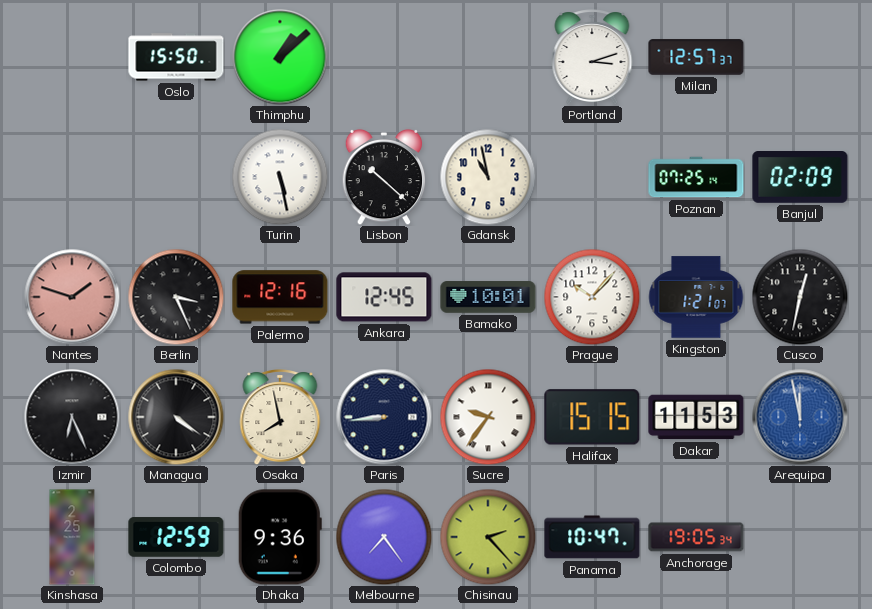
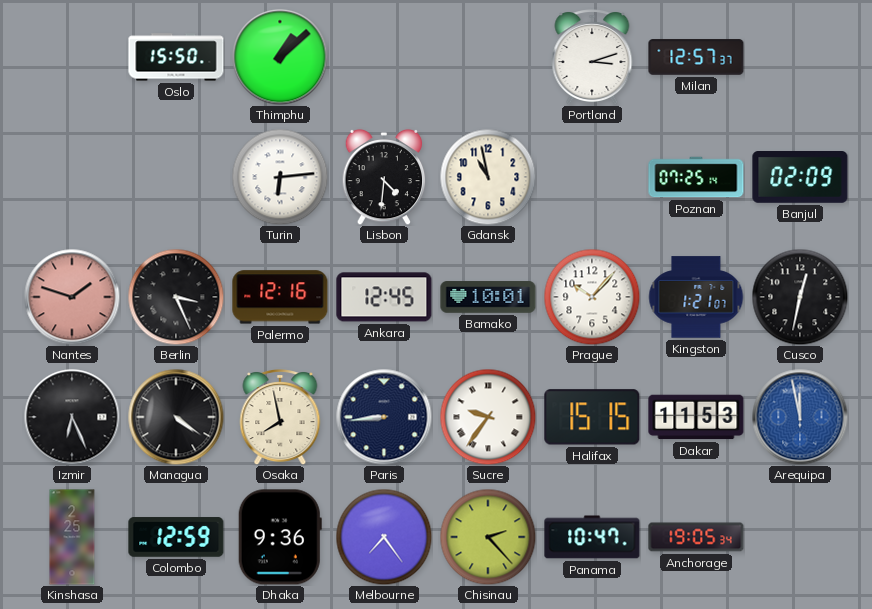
Turin: 5:28 -> 6:14 (280, 177)
Lisbon: 10:22 -> 4:31 (384, 177)
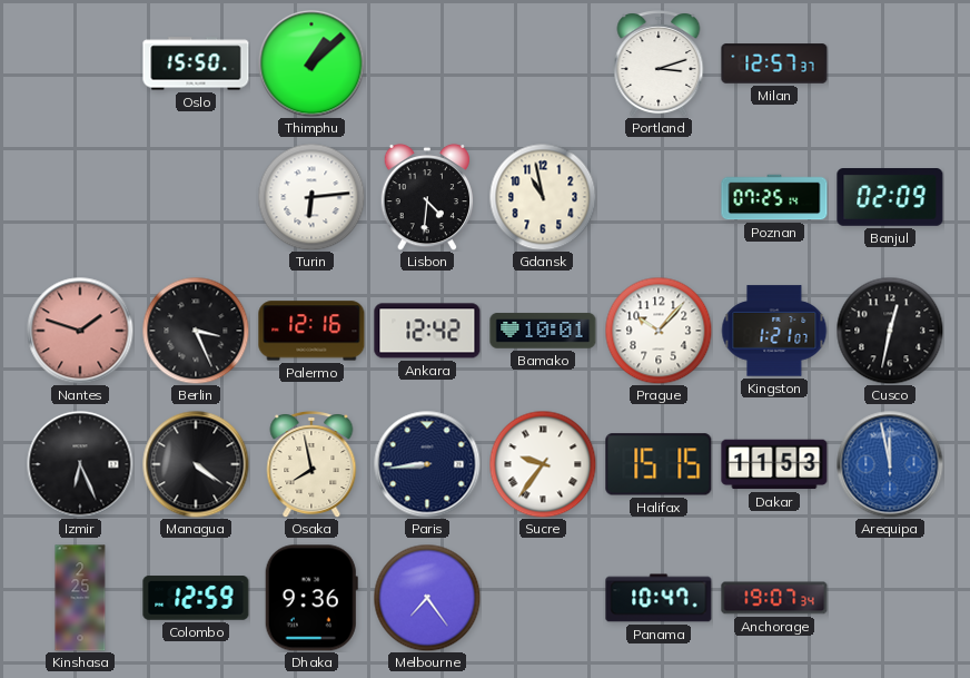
Ankara: 12:45 -> 12:42 (427, 331)
Chisinau: 2:23 -> none (488, 537)
Anchorage: 19:05 -> 19:07 (774, 598)
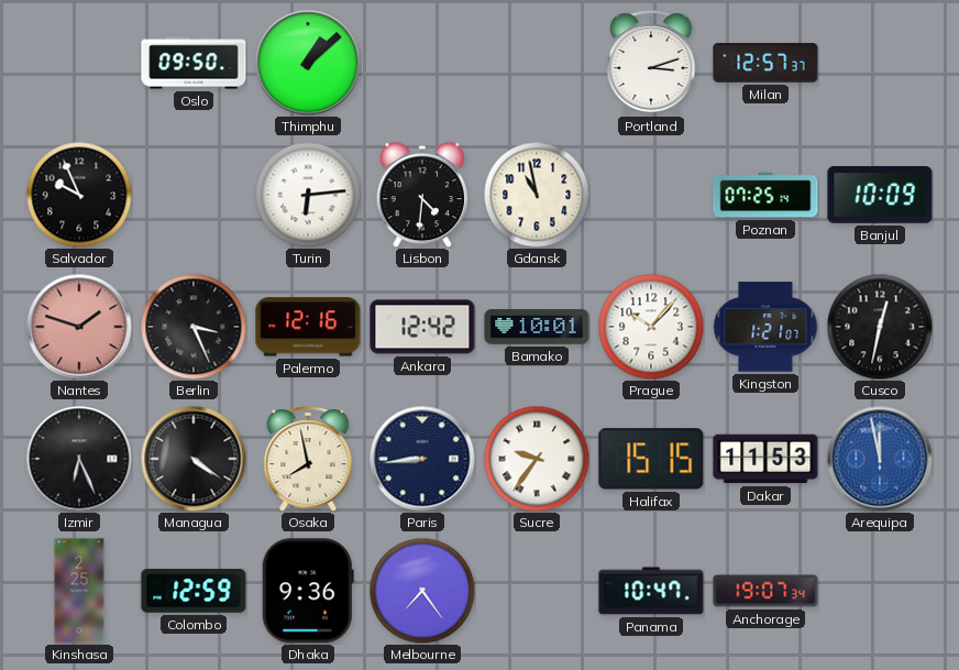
Oslo: 15:50 -> 09:50 (194, 63)
Salvador: none -> 9:56 (79, 195)
Banjul: 02:09 -> 10:09 (880, 195)
